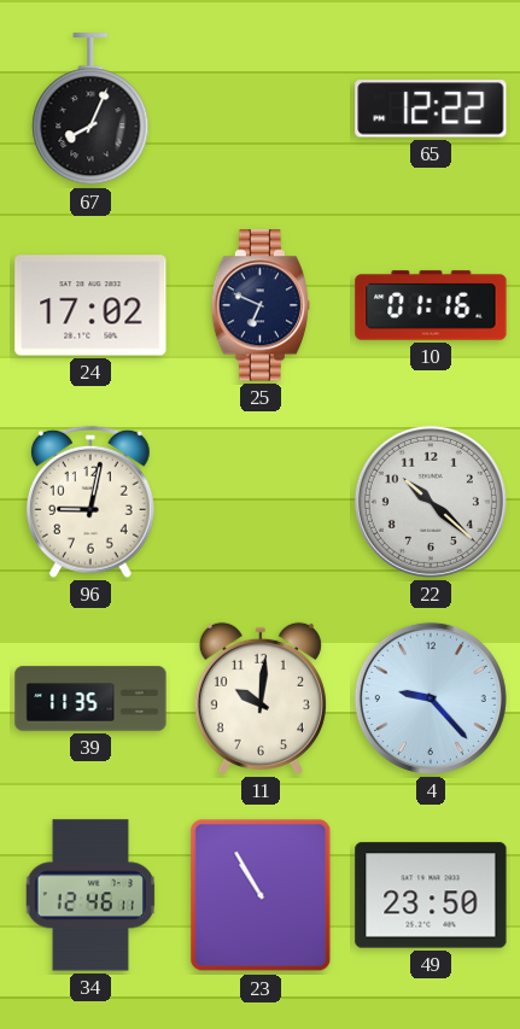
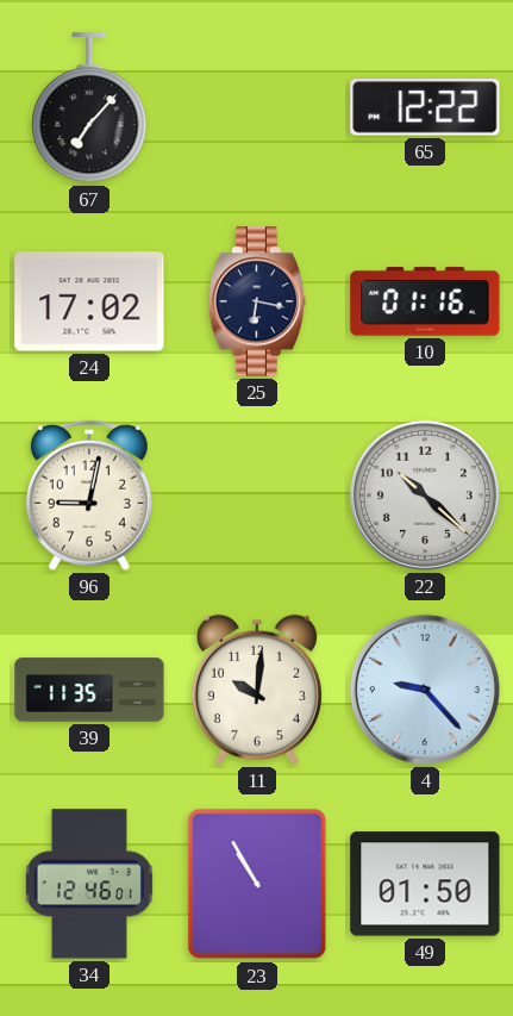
67: 8:04 -> 7:07 (89, 108)
25: 6:49 -> 6:17 (256, 301)
34: 12:46:11 -> 12:46:01 (89, 884)
49: 23:50 -> 01:50 (425, 884)
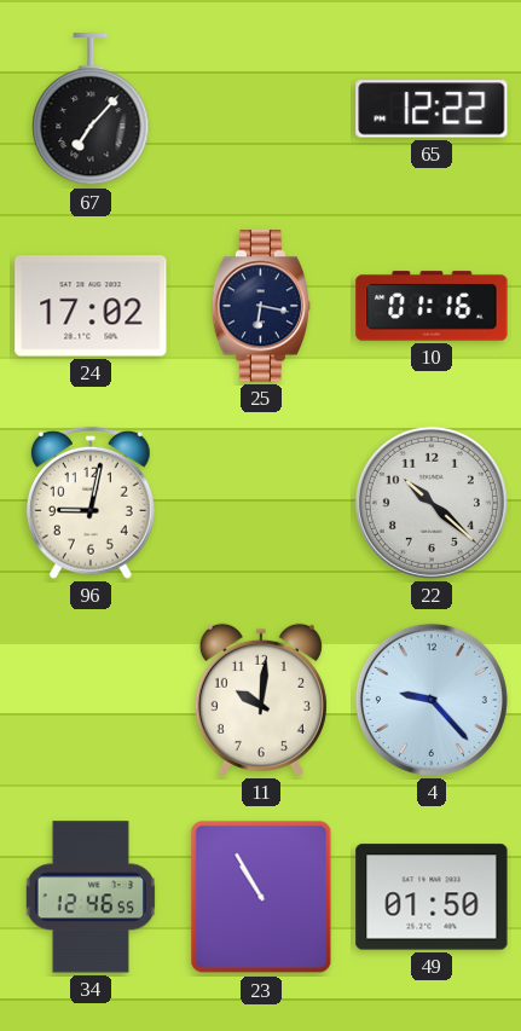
39: 11:35 -> none (89, 690)
34: 12:46:01 -> 12:46:55 (91, 897)
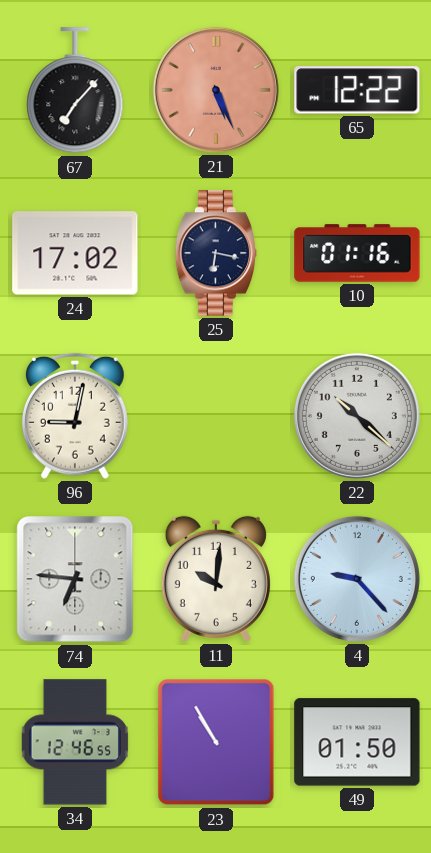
21: none -> 5:26 (216, 90)
74: none -> 6:46 (75, 579)
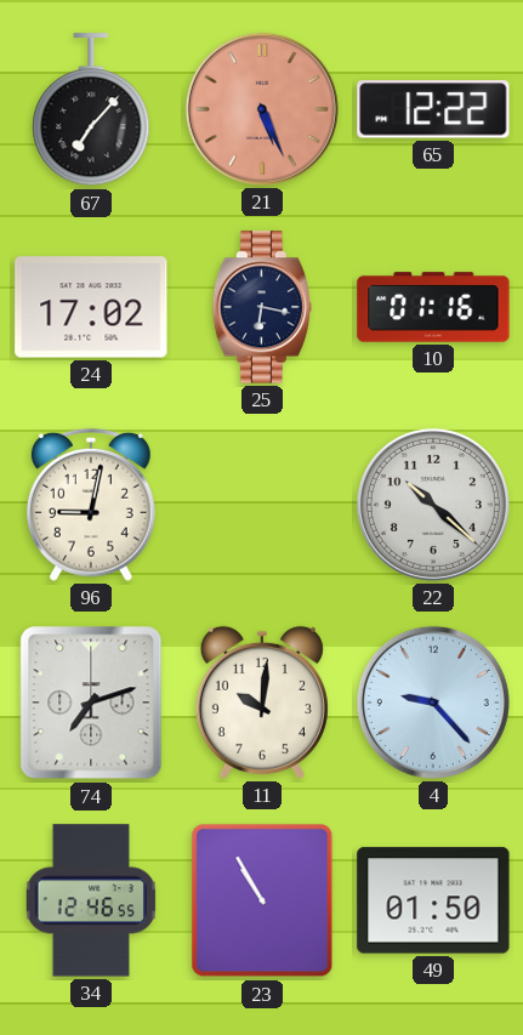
74: 6:46 -> 7:12 (91, 703)
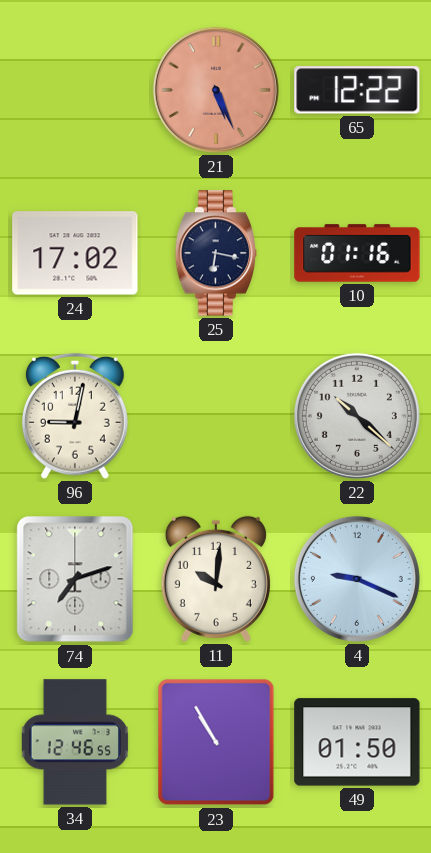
67: 7:07 -> none (91, 110)
4: 9:23 -> 9:19 (357, 579)
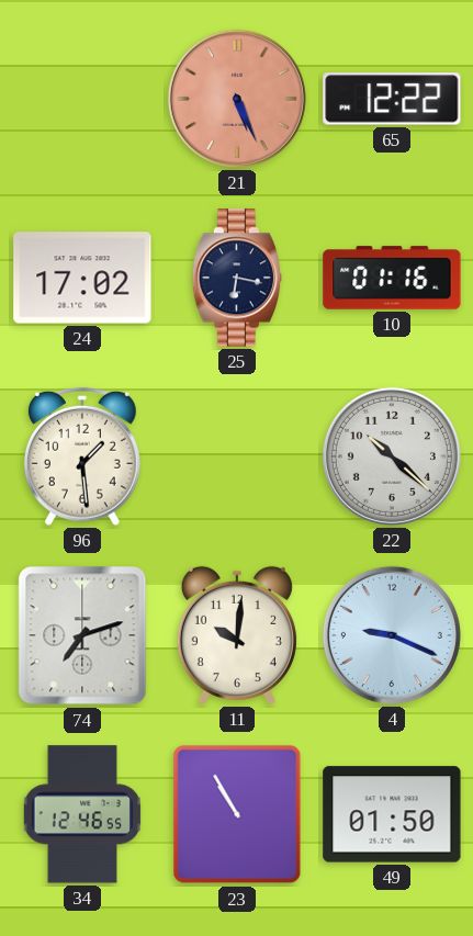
96: 9:02 -> 1:29 (82, 456)
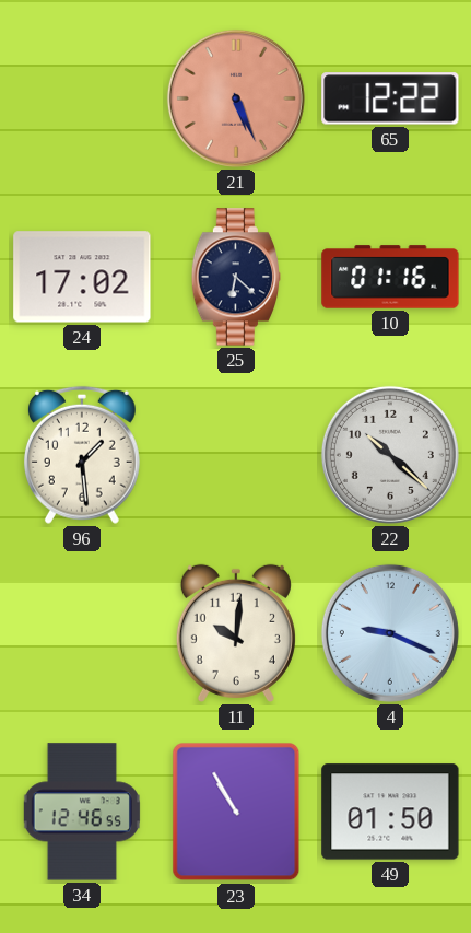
25: 6:17 -> 6:22 (235, 277)
74: 7:12 -> none (82, 635)
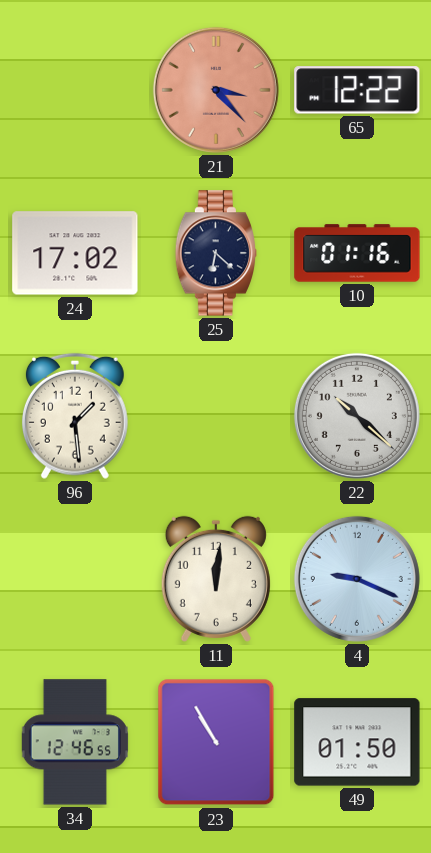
21: 5:26 -> 3:23 (216, 90)
11: 10:01 -> 12:01 (216, 579)
